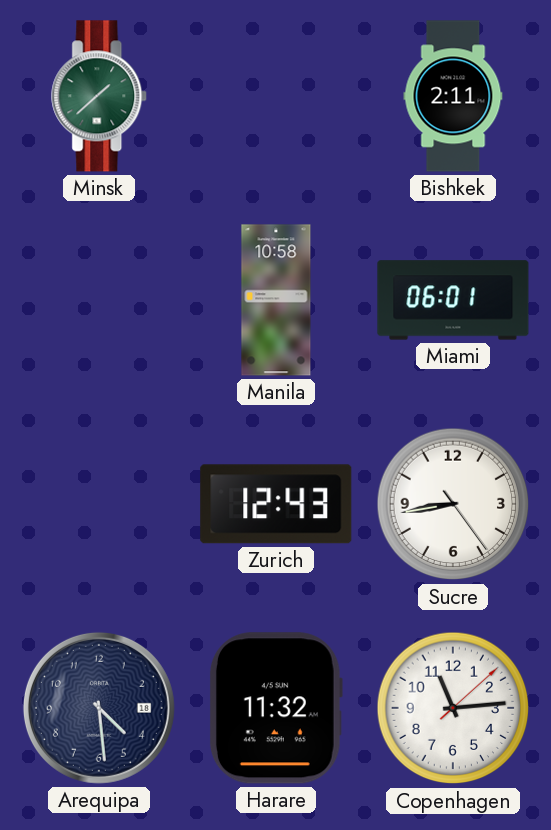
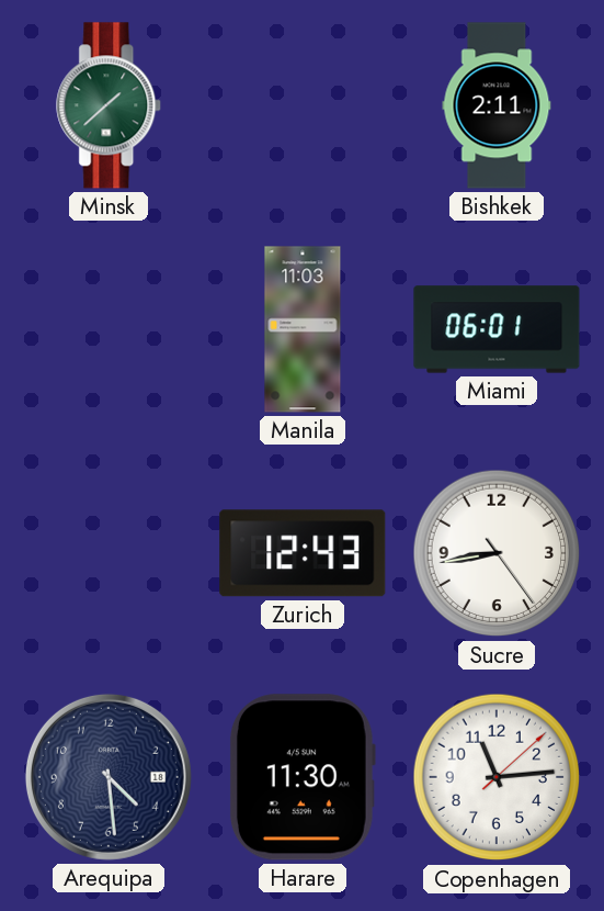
Manila: 10:58 -> 11:03 (303, 329)
Harare: 11:32 -> 11:30 (303, 777)
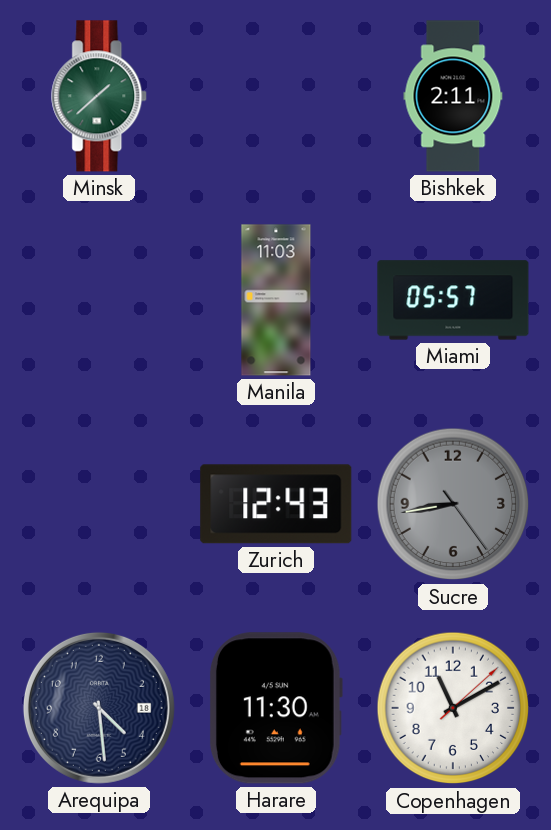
Miami: 06:01 -> 05:57 (453, 300)
Sucre dial: white -> grey (453, 504)
Copenhagen: 11:14 -> 11:10 (453, 708)
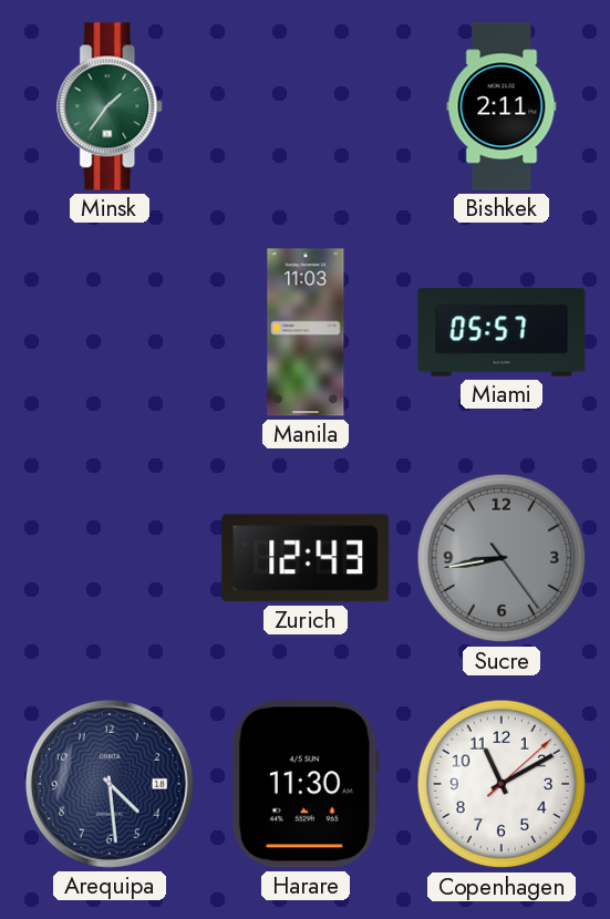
Minsk: 1:38 -> 1:36 (111, 106)
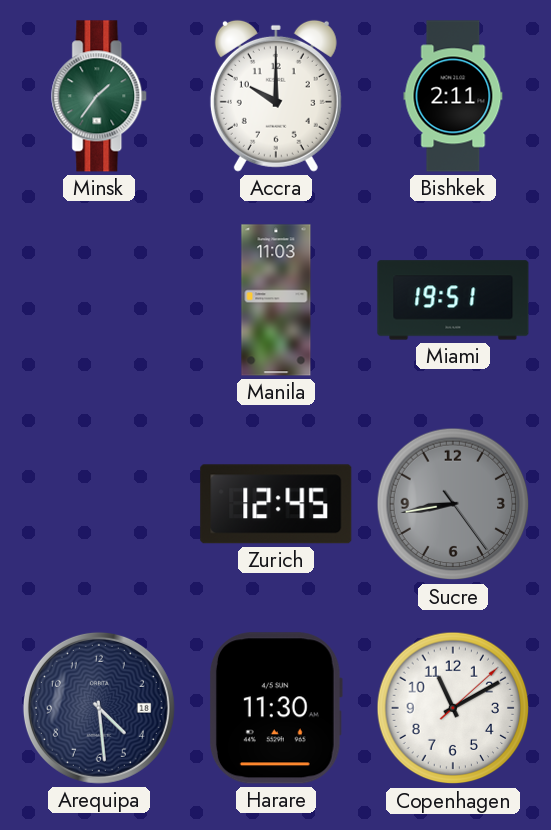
Accra: none -> 10:00 (276, 96)
Miami: 05:57 -> 19:51 (453, 300)
Zurich: 12:43 -> 12:45 (276, 504)
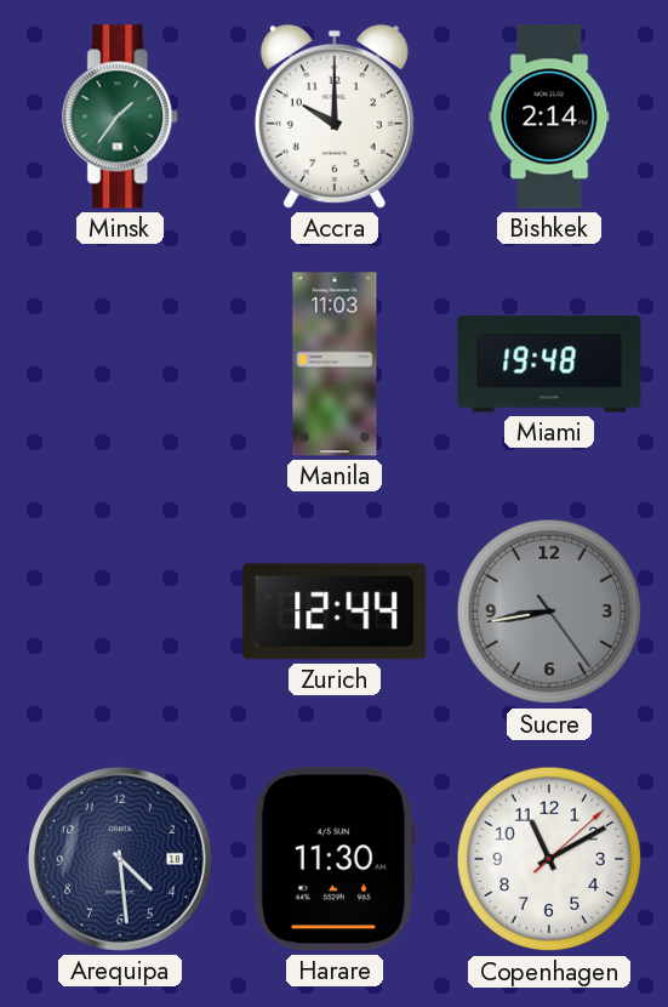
Bishkek: 2:11 -> 2:14 (549, 116)
Miami: 19:51 -> 19:48 (549, 364)
Zurich: 12:45 -> 12:44 (335, 611)
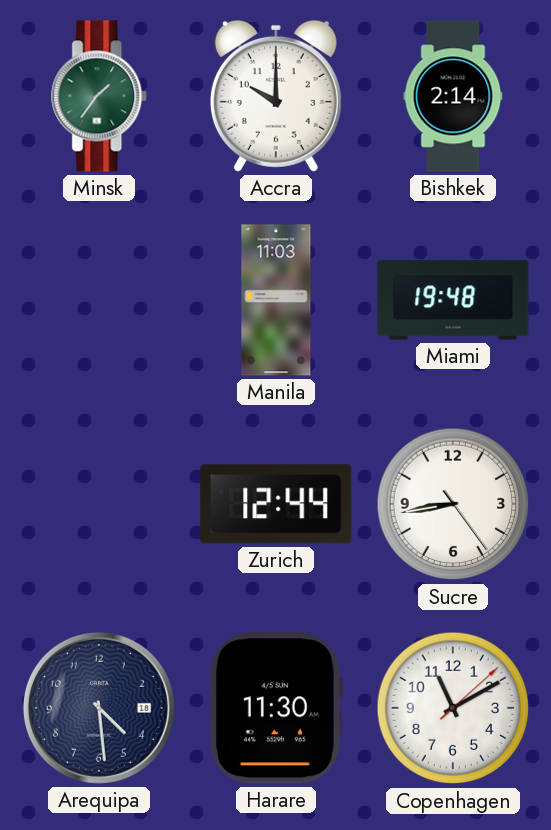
Sucre dial: grey -> white (453, 504)
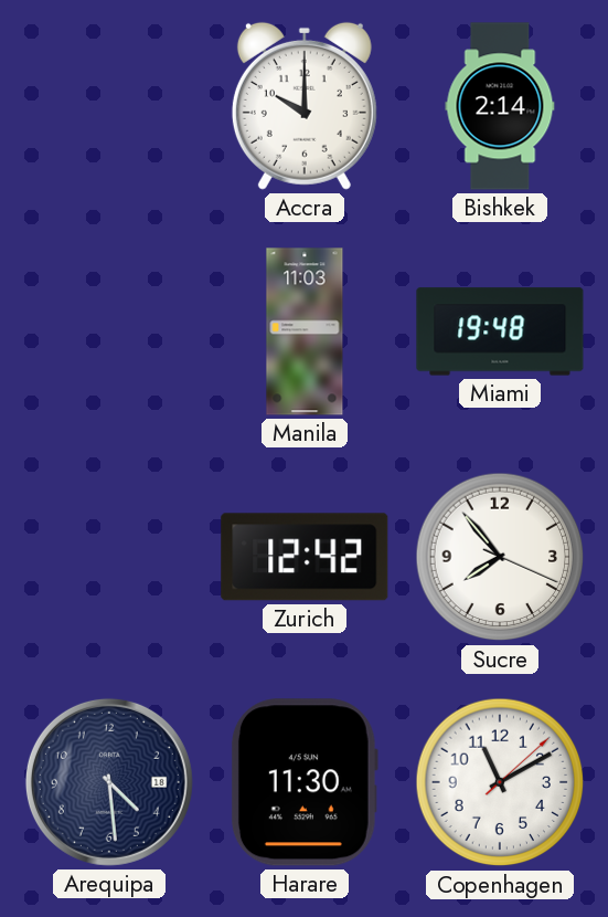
Minsk: 1:36 -> none (100, 96)
Zurich: 12:44 -> 12:42 (305, 557)
Sucre: 8:43 -> 7:53 (500, 557)
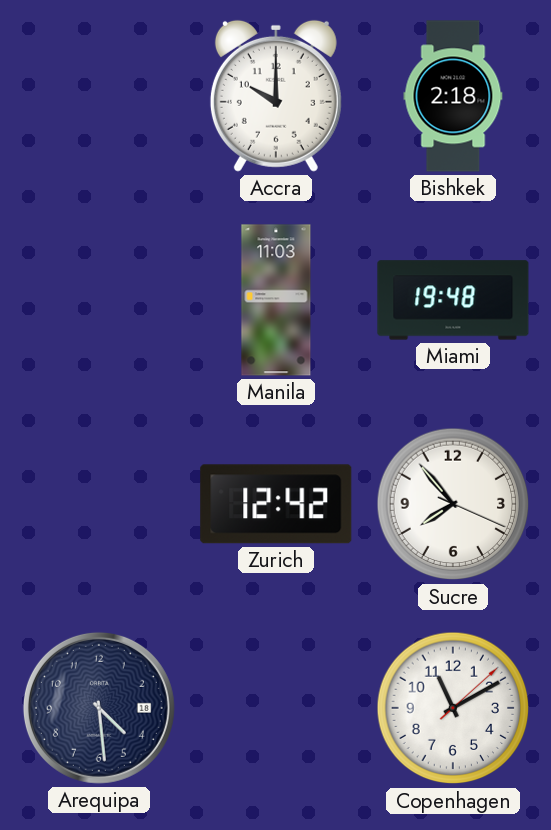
Bishkek: 2:14 -> 2:18 (453, 96)
Harare: 11:30 -> none (305, 782)
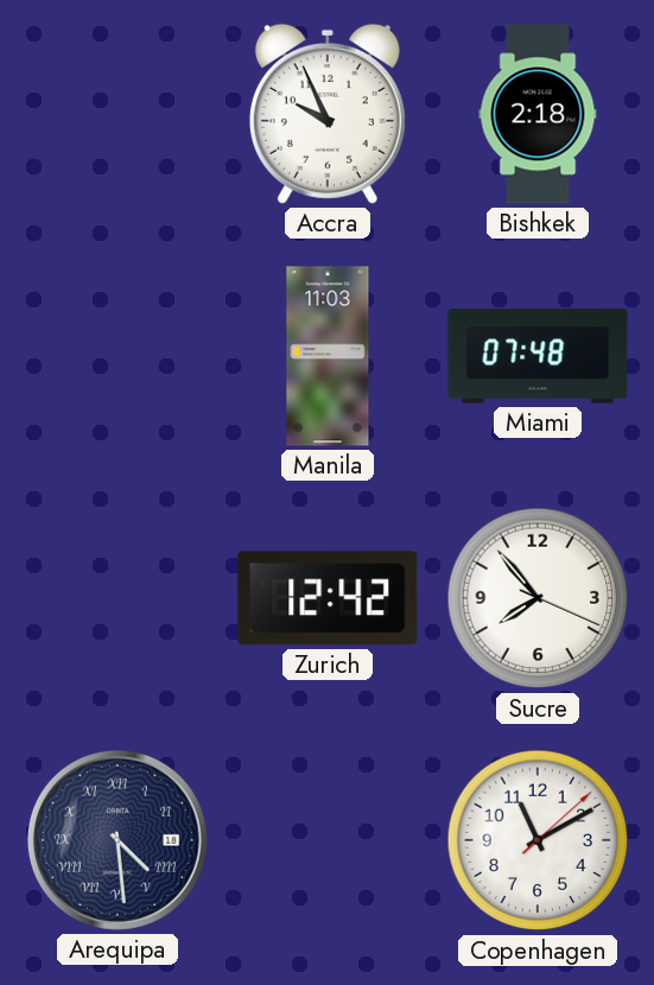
Accra: 10:00 -> 9:56 (328, 114)
Miami: 19:48 -> 07:48 (538, 356)
Arequipa numerals: Arabic -> Roman (118, 840)
